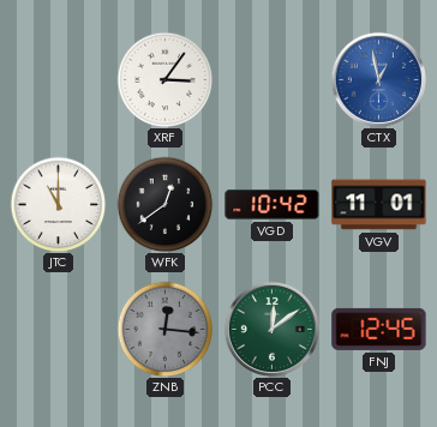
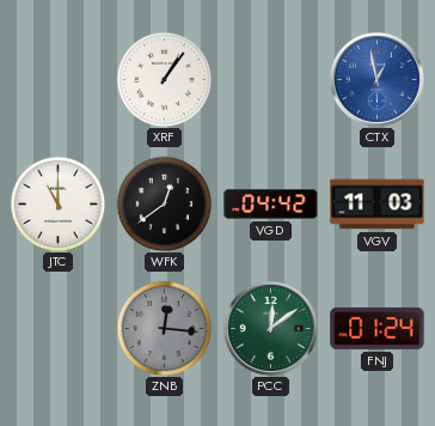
XRF: 3:06 -> 1:06 (164, 79)
VGD: 10:42 -> 04:42 (271, 205)
VGV: 11:01 -> 11:03 (378, 205)
FNJ: 12:45 -> 01:24 (378, 328)
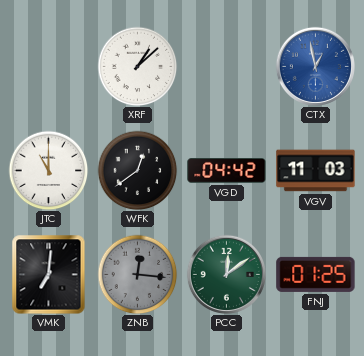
XRF: 1:06 -> 1:08 (137, 66)
VMK: none -> 7:01 (49, 274)
FNJ: 01:24 -> 01:25 (316, 274)
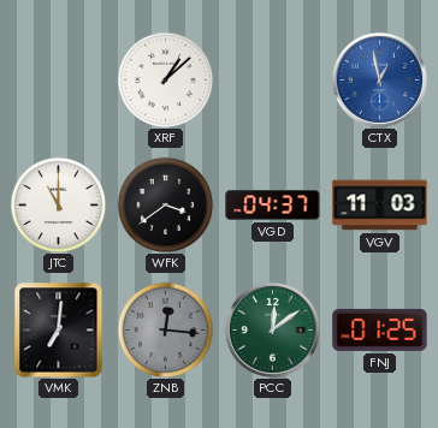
WFK: 12:39 -> 3:39 (165, 204)
VGD: 04:42 -> 04:37 (273, 206)
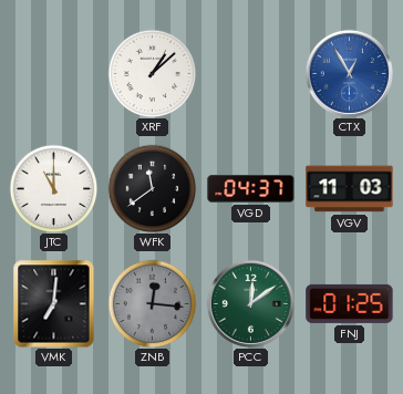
CTX: 12:58 -> 12:55 (349, 73)
WFK: 3:39 -> 11:39 (152, 188)
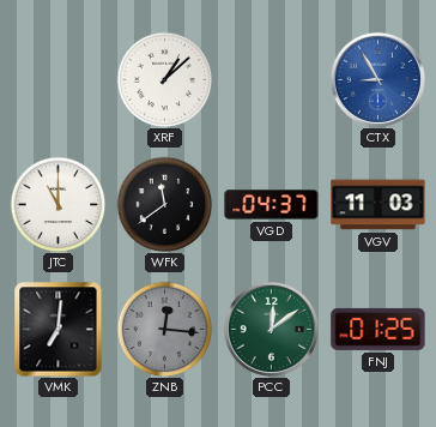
CTX: 12:55 -> 8:55 (377, 79)
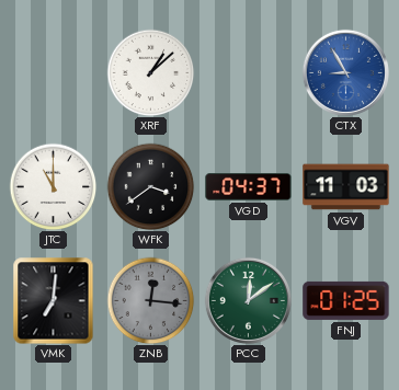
WFK: 11:39 -> 3:39 (150, 186)
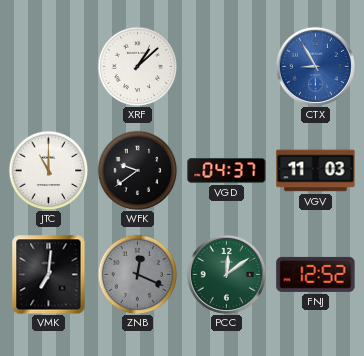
WFK: 3:39 -> 9:39 (137, 170)
ZNB: 12:16 -> 12:19 (137, 274)
FNJ: 01:25 -> 12:52 (316, 274)
